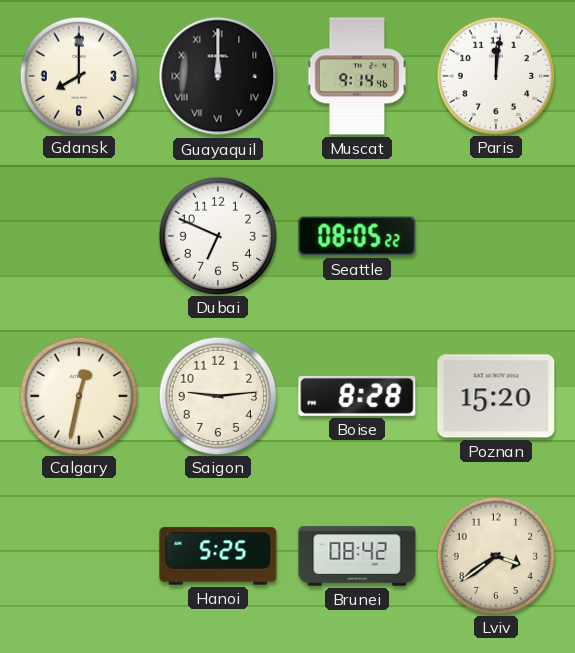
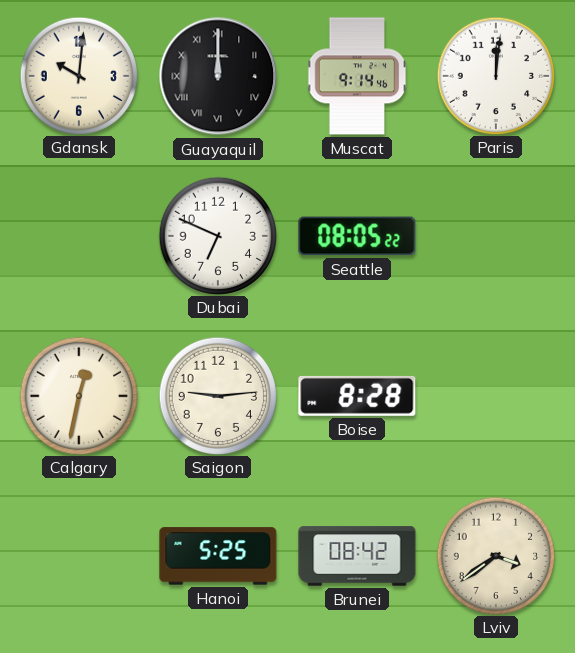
Gdansk: 8:00 -> 10:01 (78, 75)
Poznan: 15:20 -> none (496, 396)
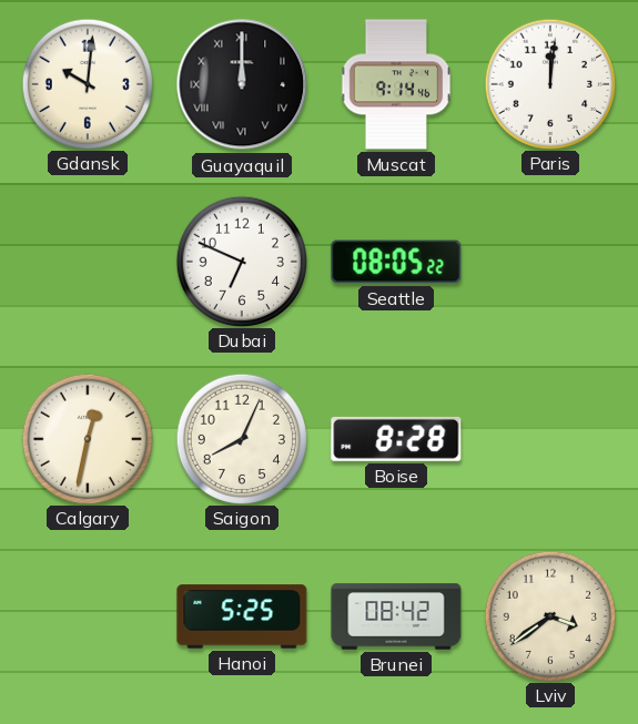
Saigon: 9:14 -> 8:04 (241, 438)
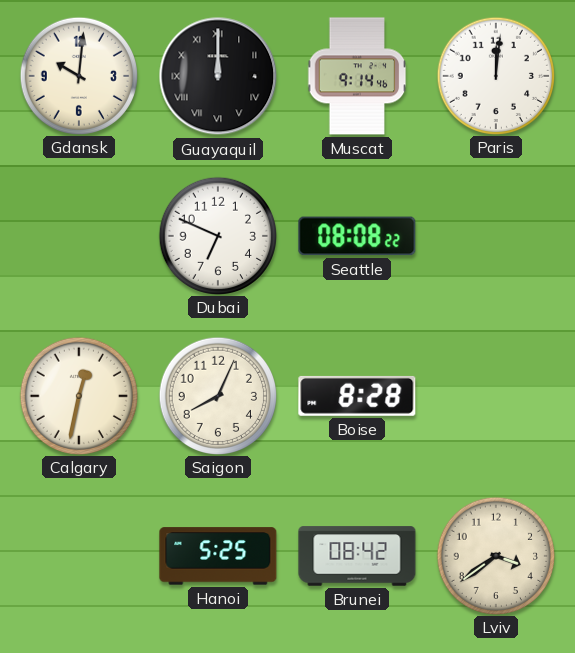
Seattle: 08:05 -> 08:08 (357, 236)
